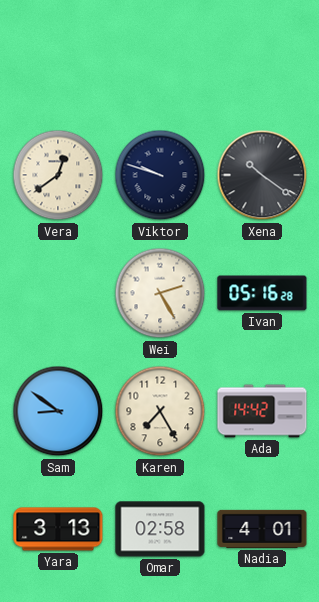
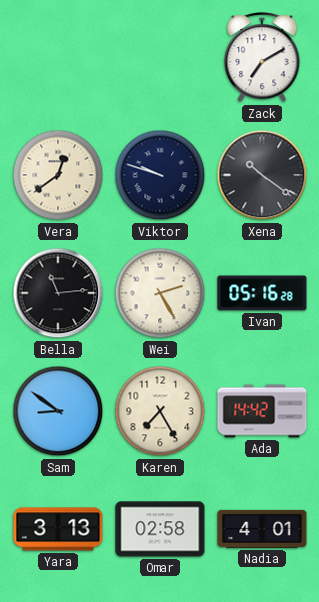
Zack: none -> 7:10 (262, 58)
Bella: none -> 11:14 (58, 293)
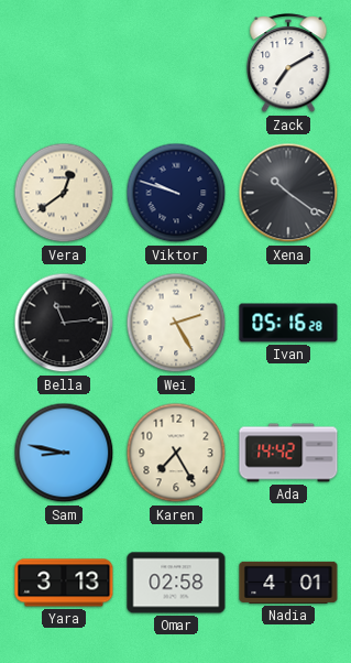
Sam: 8:51 -> 8:47 (64, 453)
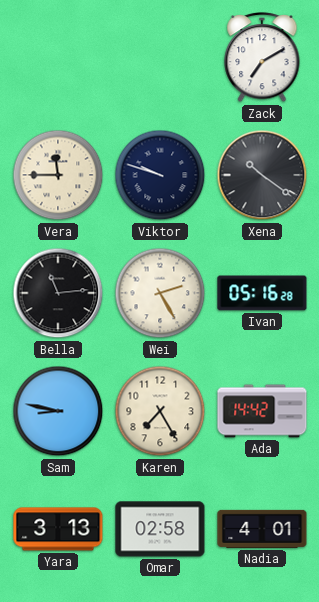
Vera: 12:39 -> 11:45 (58, 175)
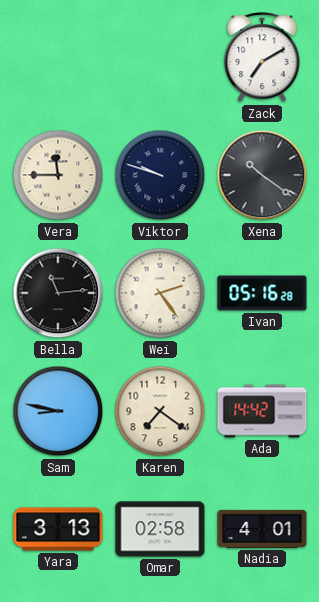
Wei: 2:25 -> 2:24 (160, 293)
Karen: 7:25 -> 7:21 (160, 411)
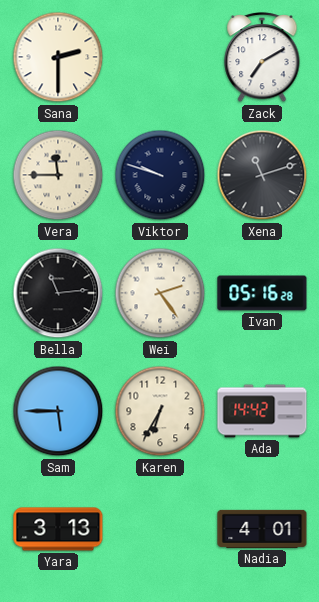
Sana: none -> 2:30 (58, 57)
Xena: 10:21 -> 11:12 (262, 175)
Sam: 8:47 -> 5:45 (58, 411)
Karen: 7:21 -> 6:35 (160, 411)
Omar: 02:58 -> none (160, 529)
